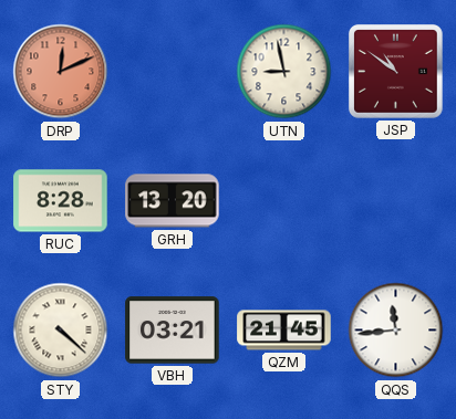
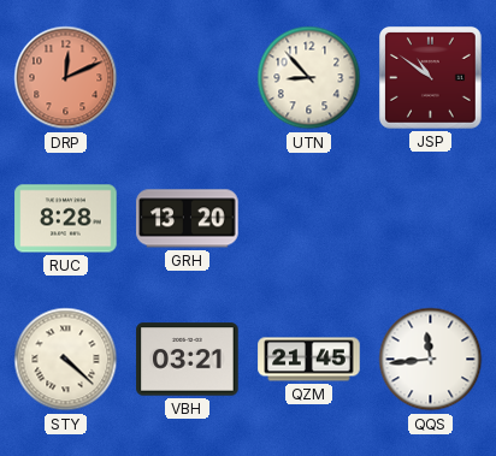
UTN: 8:58 -> 8:53 (309, 78)
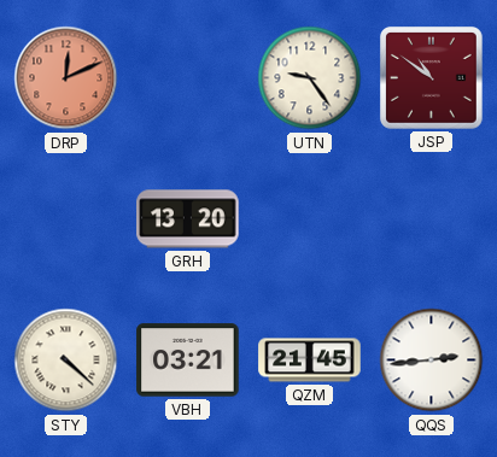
UTN: 8:53 -> 9:24 (310, 78)
RUC: 8:28 -> none (66, 219)
QQS: 11:44 -> 2:44 (432, 361)
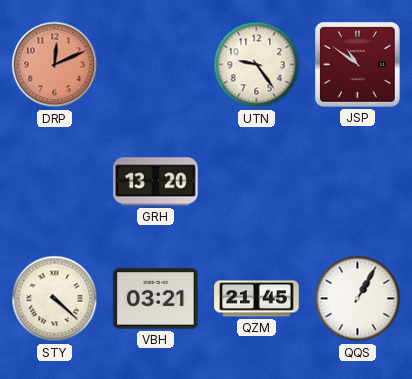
QQS: 2:44 -> 1:05 (358, 299)
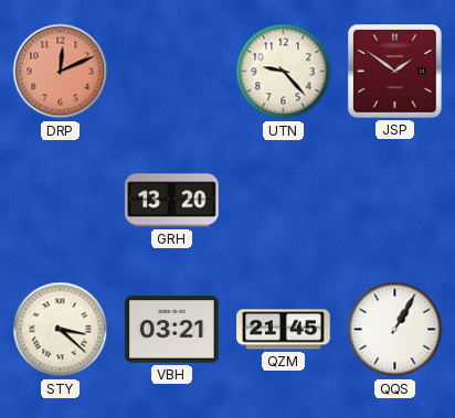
UTN: 9:24 -> 9:23 (284, 72)
JSP: 10:51 -> 1:51 (395, 72)
STY: 4:22 -> 3:22 (61, 330)
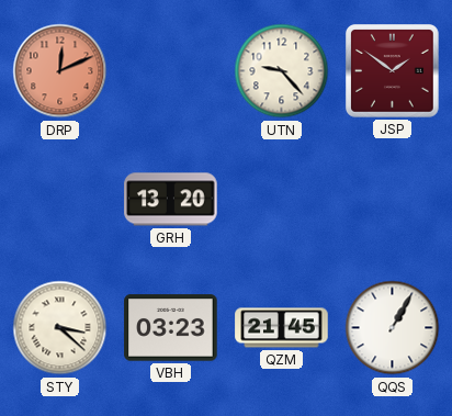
VBH: 03:21 -> 03:23 (171, 328)
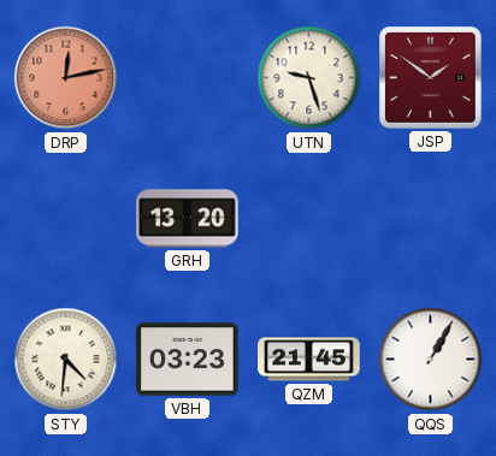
DRP: 12:11 -> 12:13 (66, 78)
UTN: 9:23 -> 9:27 (309, 78)
STY: 3:22 -> 4:31 (66, 360)
